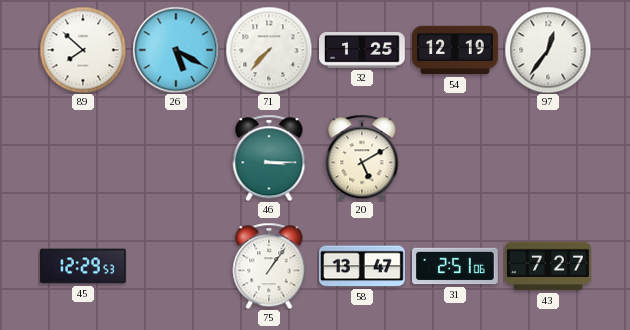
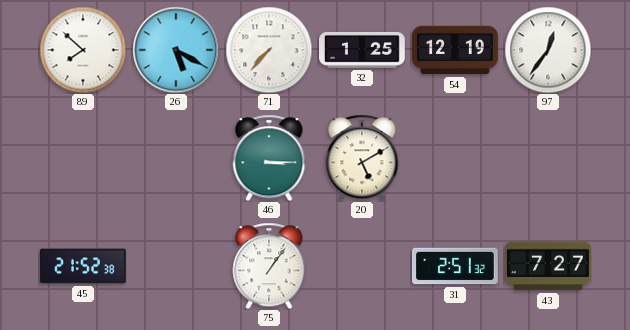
45: 12:29 -> 21:52 (84, 266)
58: 13:47 -> none (363, 266)
31: 2:51:06 -> 2:51:32 (456, 266)
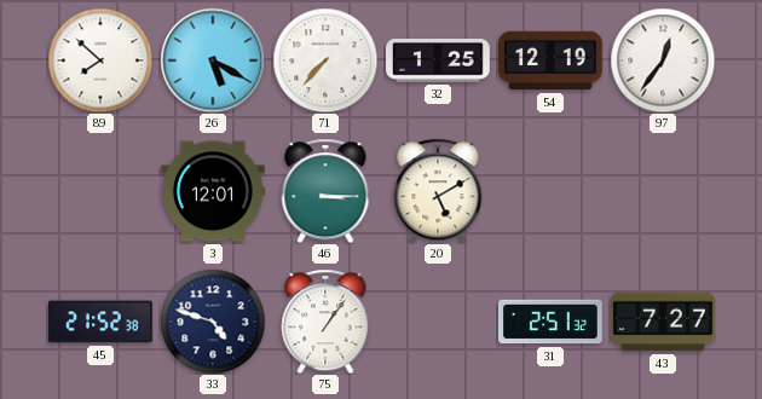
3: none -> 12:01 (214, 191)
33: none -> 4:48 (213, 322)
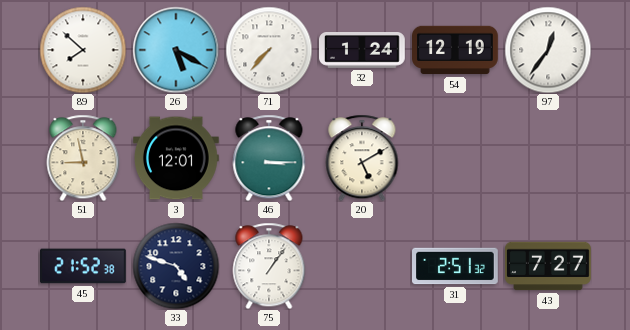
32: 1:25 -> 1:24 (363, 51)
51: none -> 8:58 (83, 158)
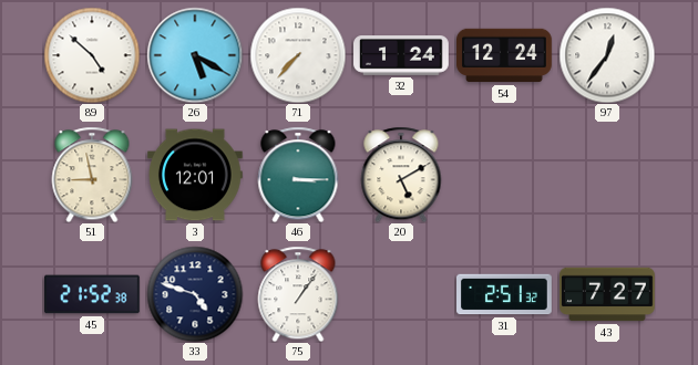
89: 7:52 -> 4:52 (92, 55)
54: 12:19 -> 12:24 (505, 55)
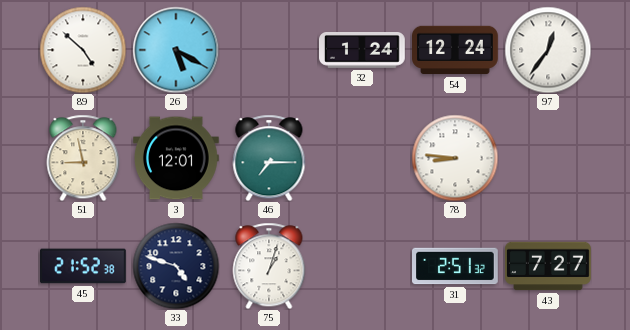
71: 7:37 -> none (298, 55)
46: 3:15 -> 7:15 (269, 158)
20: 5:10 -> none (401, 175)
78: none -> 8:46 (455, 158)
75: 1:06 -> 1:03 (269, 266)
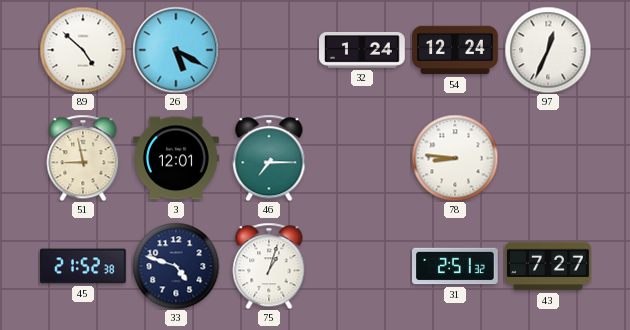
97: 12:36 -> 12:34 (548, 50)
